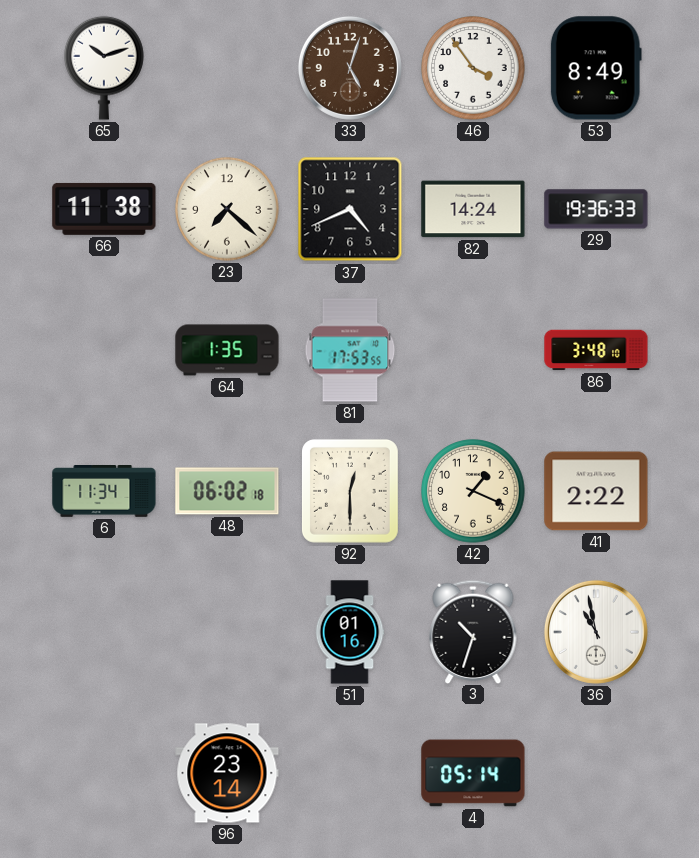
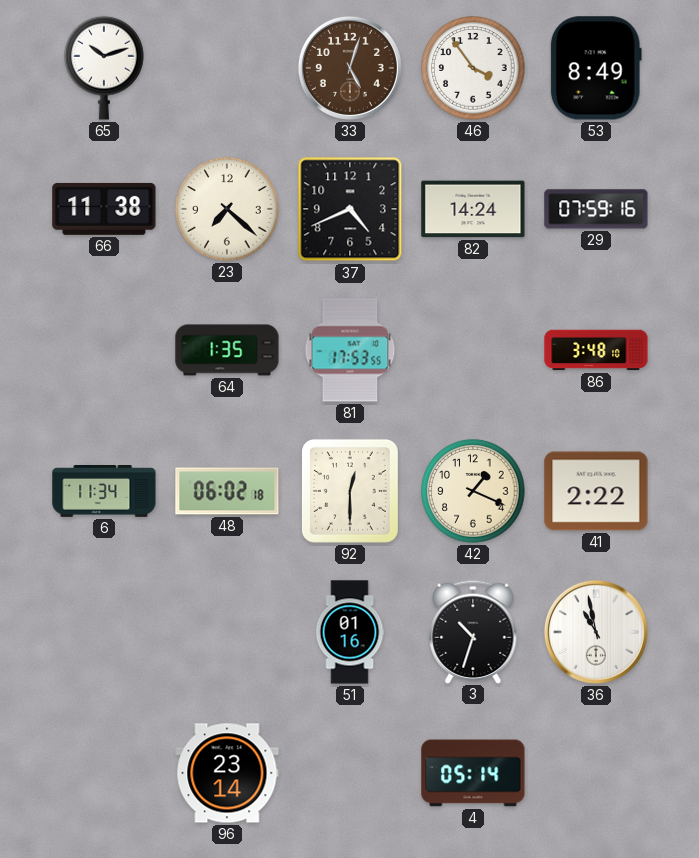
29: 19:36 -> 07:59 (596, 209)
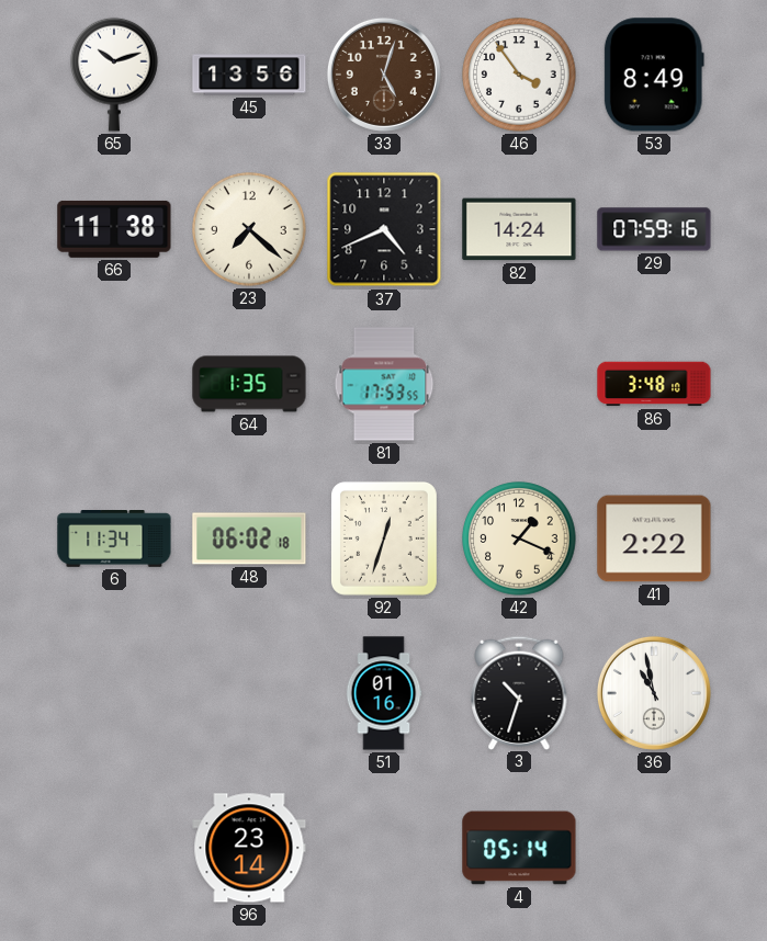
45: none -> 13:56 (249, 75)
92: 12:30 -> 12:33 (384, 538)
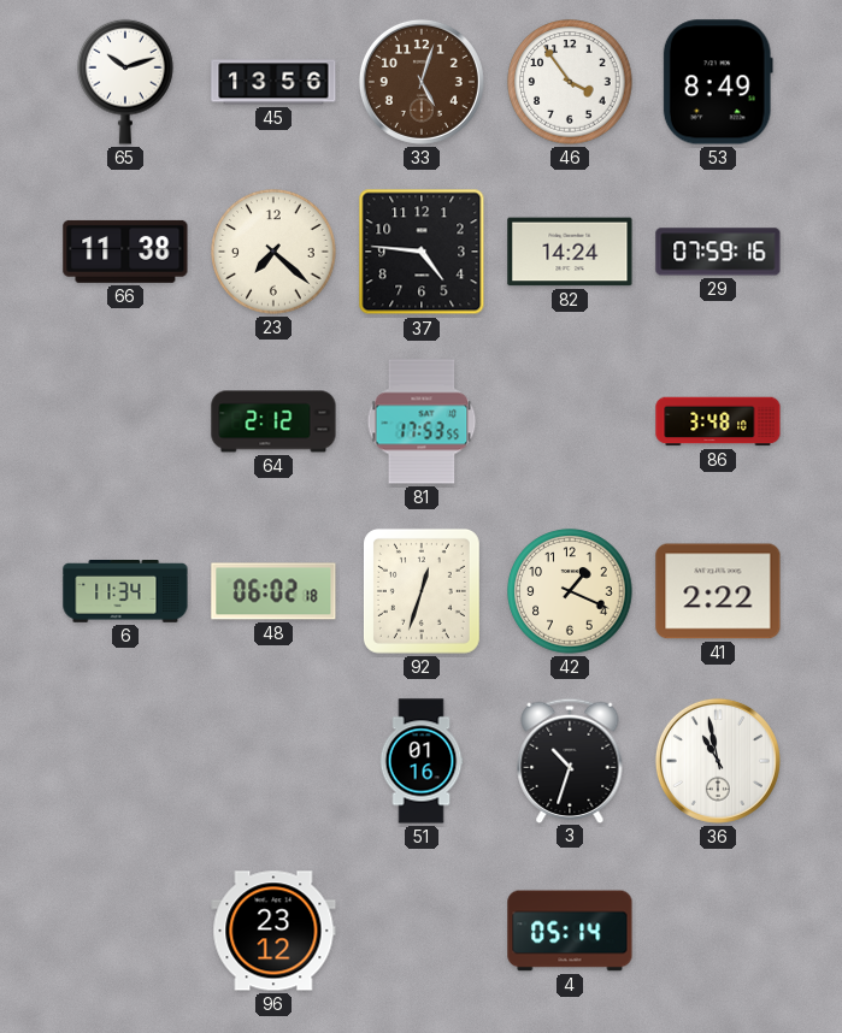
37: 4:41 -> 4:46 (422, 252)
64: 1:35 -> 2:12 (273, 421)
96: 23:14 -> 23:12 (273, 931)
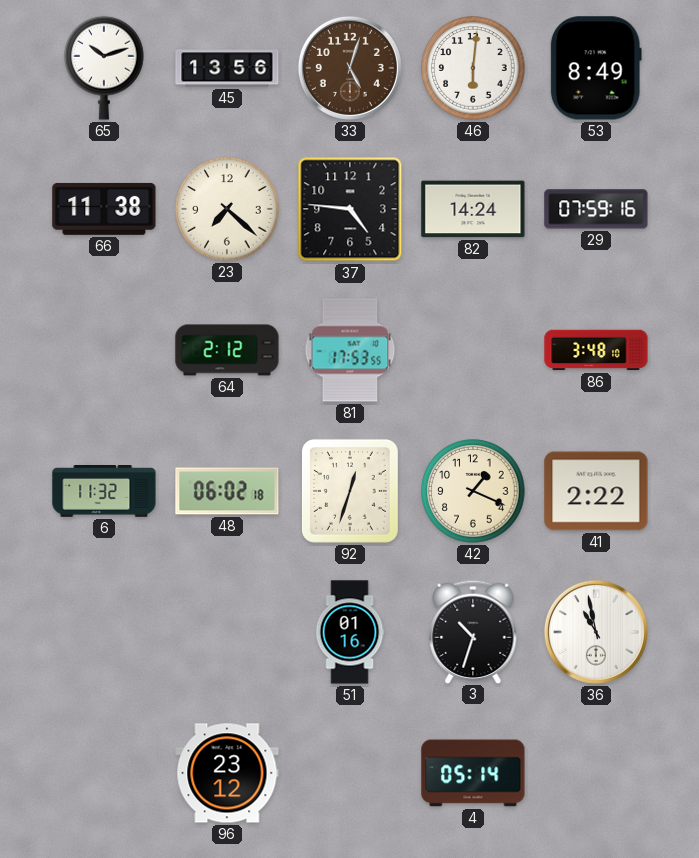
46: 3:54 -> 6:01 (473, 68)
6: 11:34 -> 11:32 (104, 492)
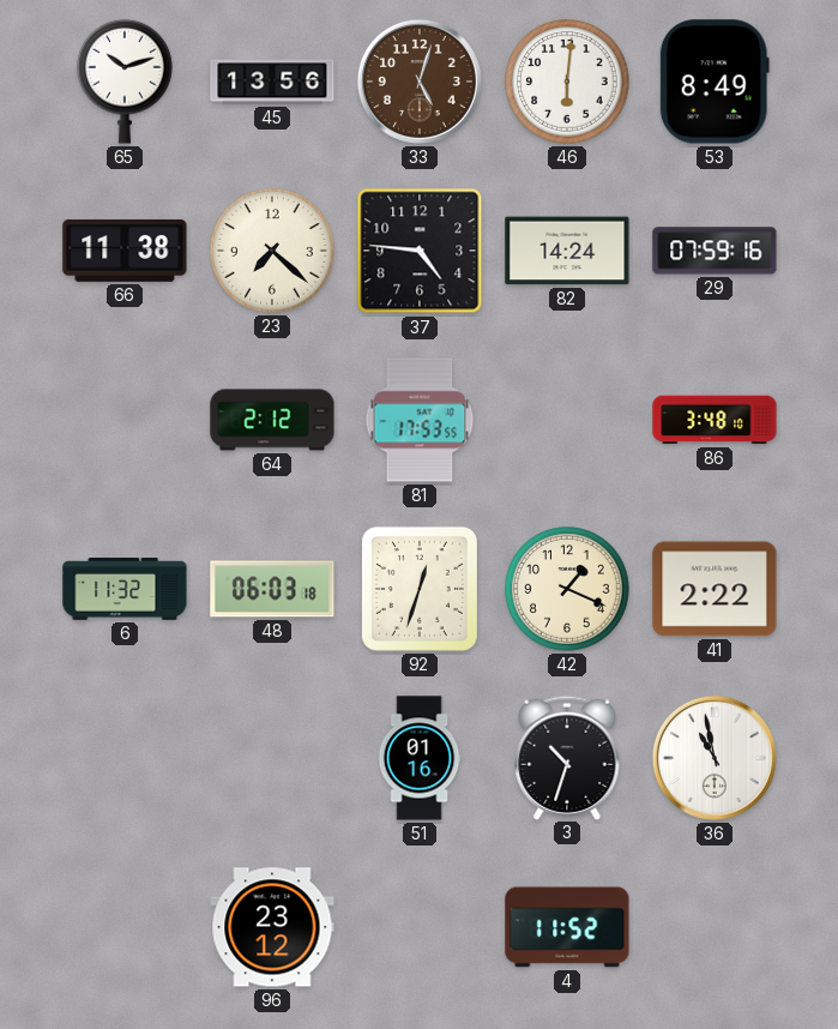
48: 06:02 -> 06:03 (272, 589)
4: 05:14 -> 11:52 (567, 927)
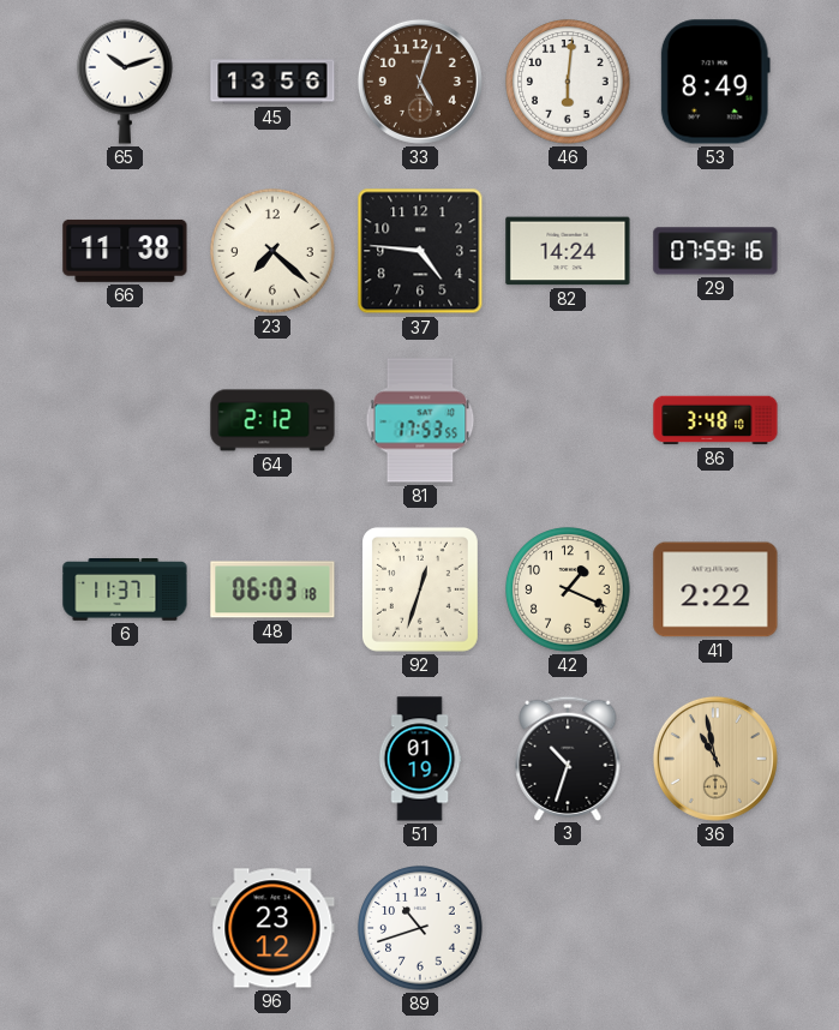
6: 11:32 -> 11:37 (125, 591)
51: 01:16 -> 01:19 (420, 759)
36 dial: white -> champagne (715, 759)
89: none -> 10:42 (420, 928)
4: 11:52 -> none (567, 927)
